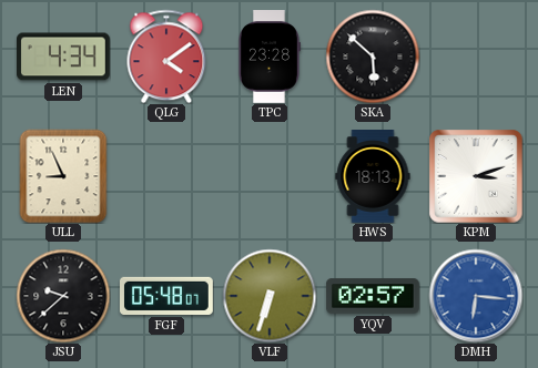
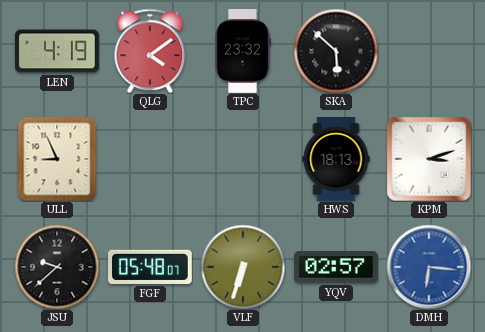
LEN: 4:34 -> 4:19 (58, 51)
TPC: 23:28 -> 23:32 (243, 52)
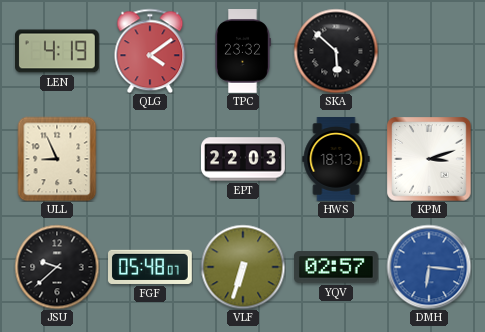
EPT: none -> 22:03 (244, 159)
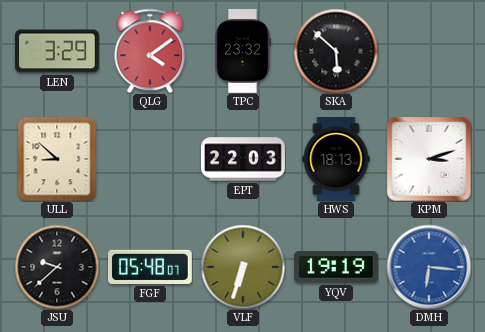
LEN: 4:19 -> 3:29 (58, 51)
ULL: 8:56 -> 8:52 (57, 159)
YQV: 02:57 -> 19:19 (337, 267)
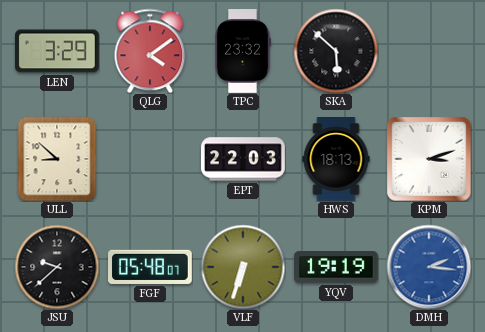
DMH: 6:16 -> 2:16 (429, 267)
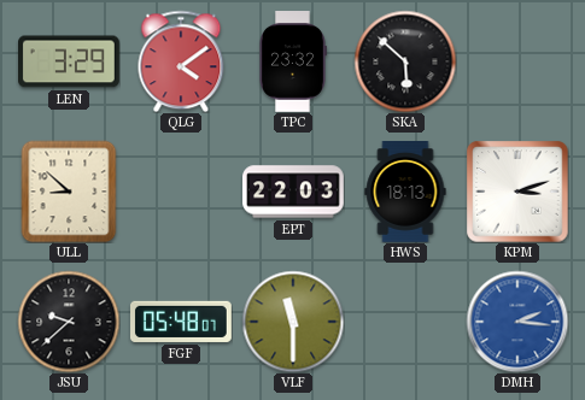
VLF: 6:33 -> 11:30 (293, 322)
YQV: 19:19 -> none (337, 267)
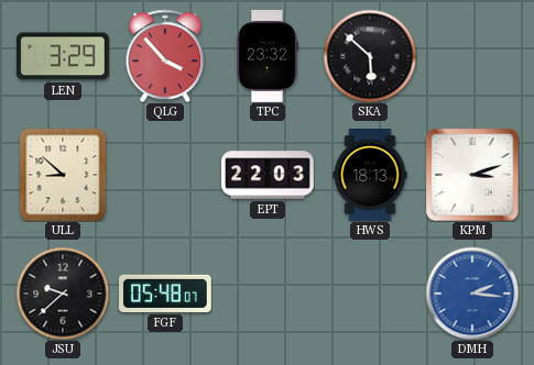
QLG: 4:09 -> 3:53 (165, 56)
VLF: 11:30 -> none (293, 322)
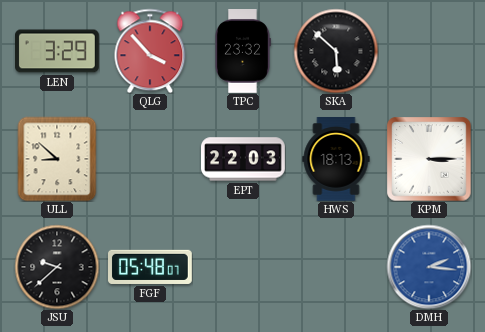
KPM: 3:12 -> 3:15 (429, 159)
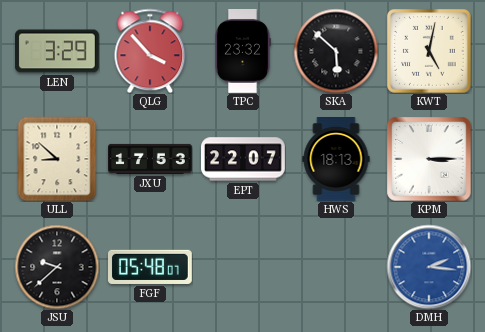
KWT: none -> 5:02 (430, 52)
JXU: none -> 17:53 (150, 159)
EPT: 22:03 -> 22:07 (244, 159)
